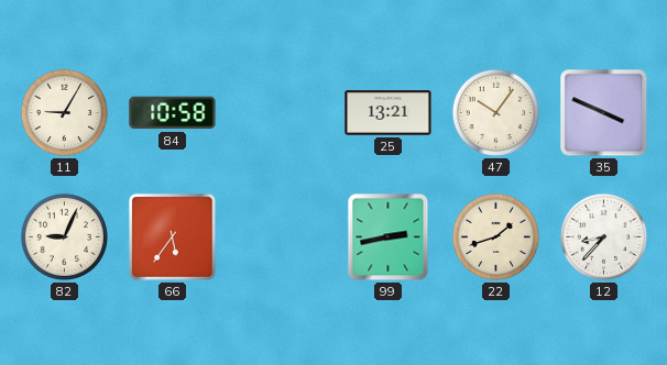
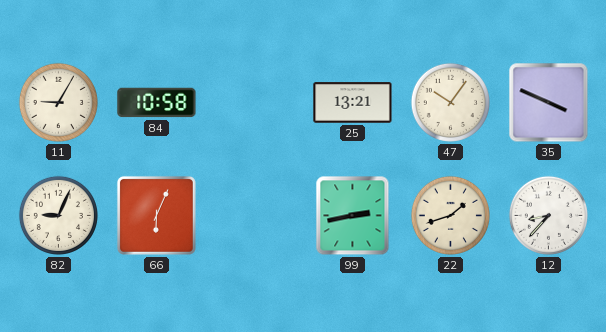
66: 5:36 -> 6:04 (156, 215)
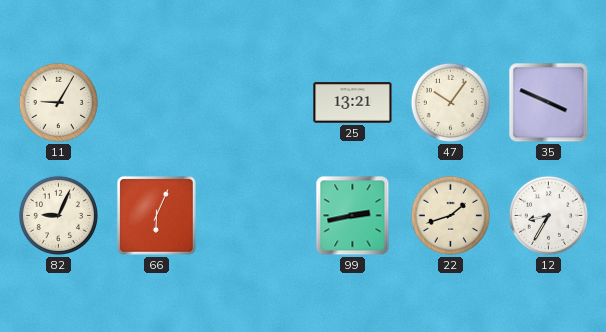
84: 10:58 -> none (157, 103)
12: 8:37 -> 8:35 (548, 215)
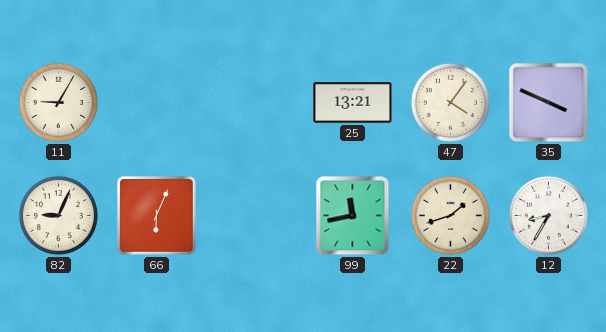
47: 10:06 -> 4:06 (450, 102)
99: 2:43 -> 11:43 (353, 216)
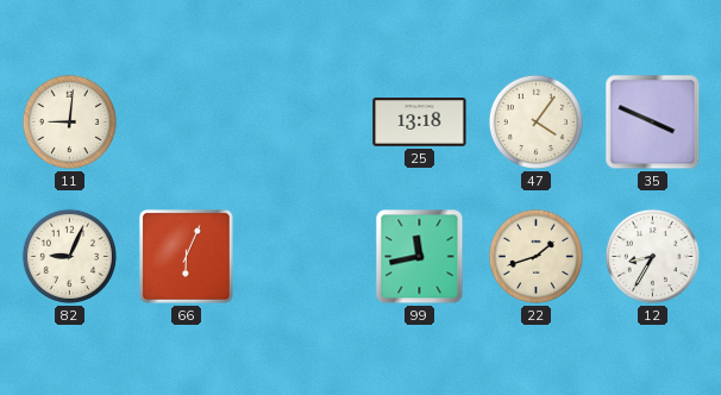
11: 9:05 -> 9:01 (69, 121)
25: 13:21 -> 13:18 (420, 123)
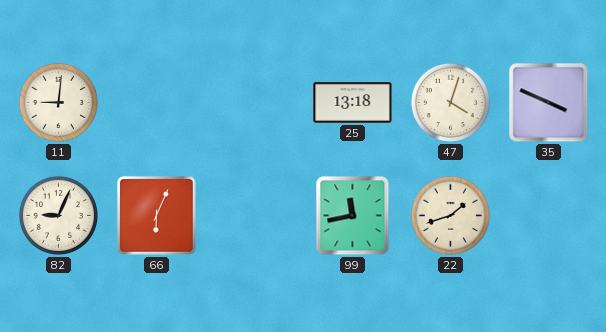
47: 4:06 -> 4:03 (450, 102)
12: 8:35 -> none (652, 256)
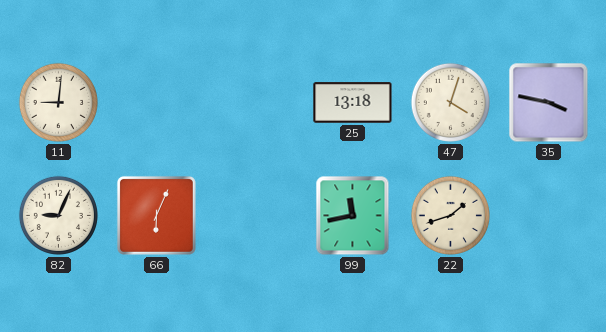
35: 3:49 -> 3:47 (549, 103)
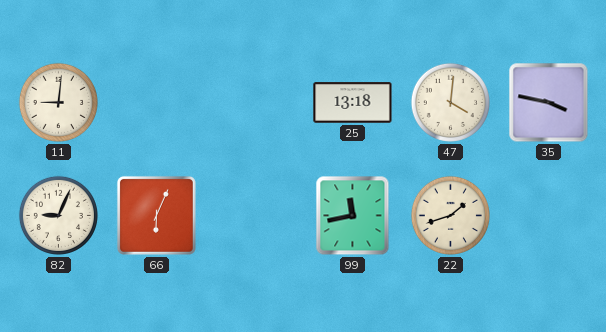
47: 4:03 -> 4:01 (450, 102)
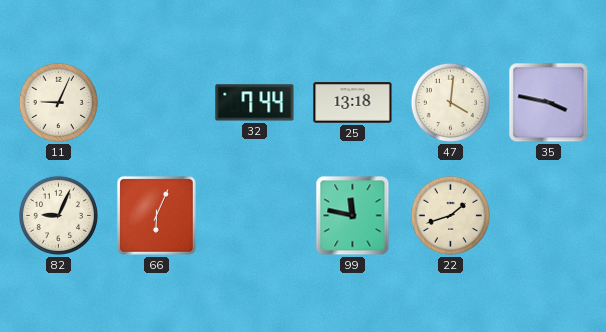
11: 9:01 -> 9:04 (58, 102)
32: none -> 7:44 (255, 103)
99: 11:43 -> 11:47 (353, 216)
